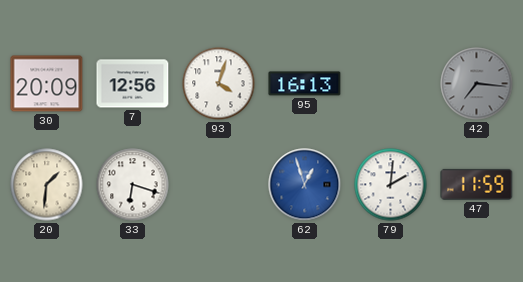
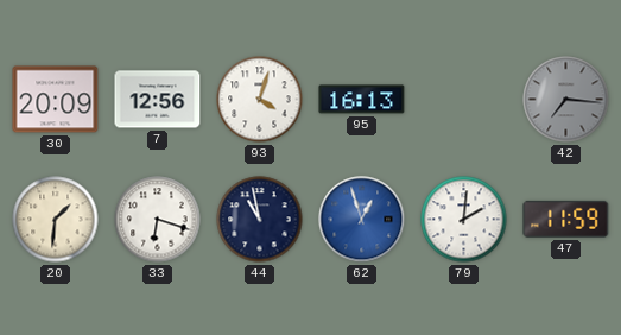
44: none -> 10:58 (260, 220)
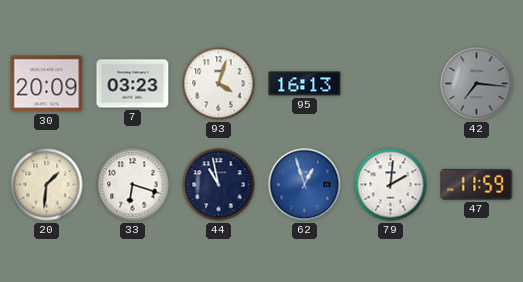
7: 12:56 -> 03:23 (133, 84)
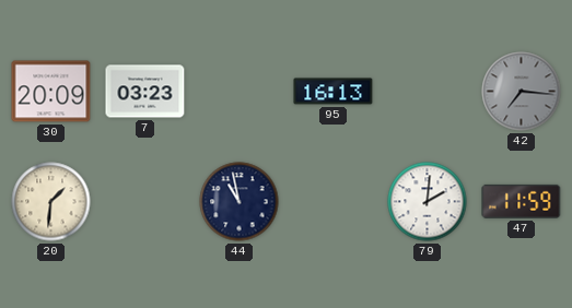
93: 4:03 -> none (219, 84)
33: 6:18 -> none (133, 185)
62: 12:57 -> none (305, 185)
